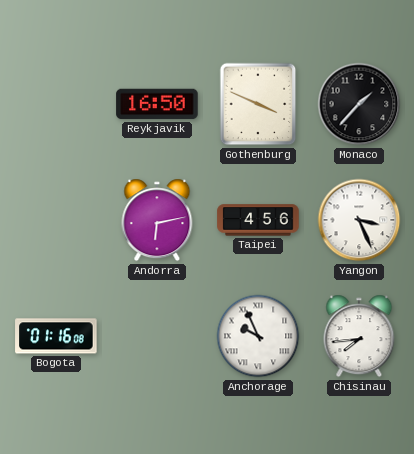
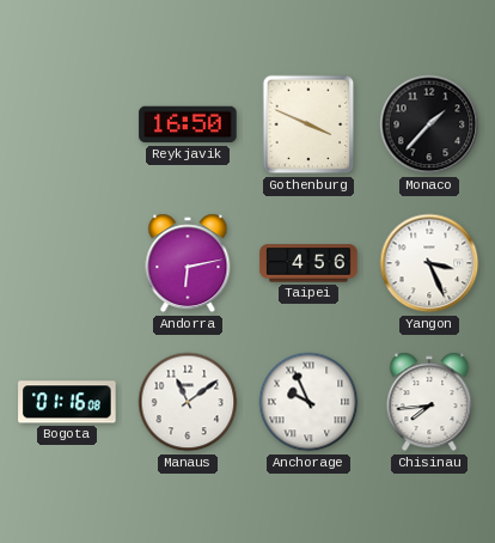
Manaus: none -> 11:09 (188, 402)
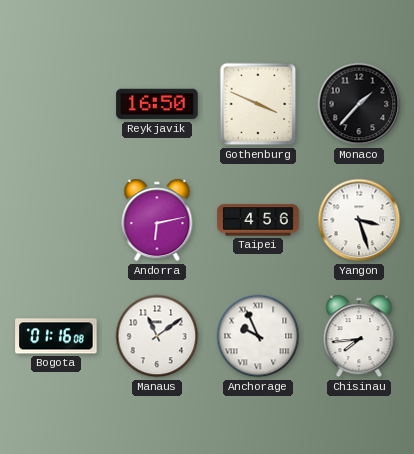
Yangon: 3:26 -> 3:27 (359, 220)
